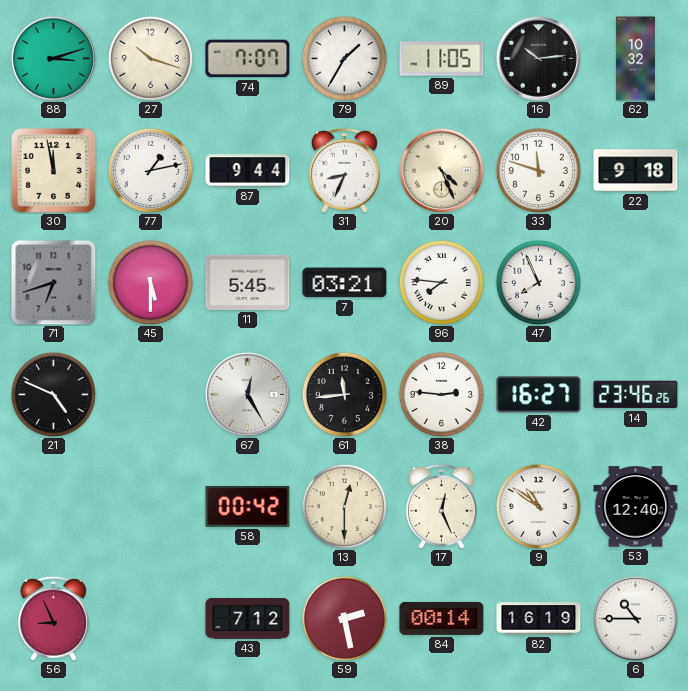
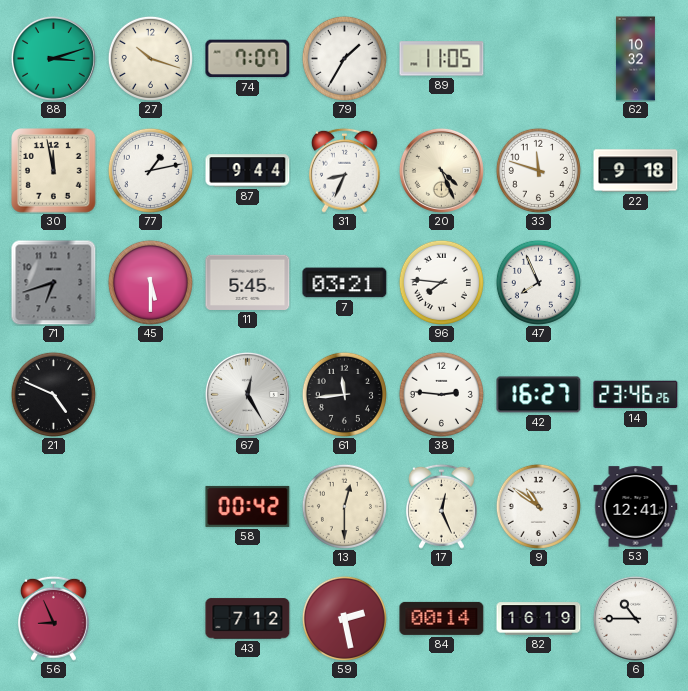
16: 10:14 -> none (538, 58)
53: 12:40 -> 12:41 (636, 507)
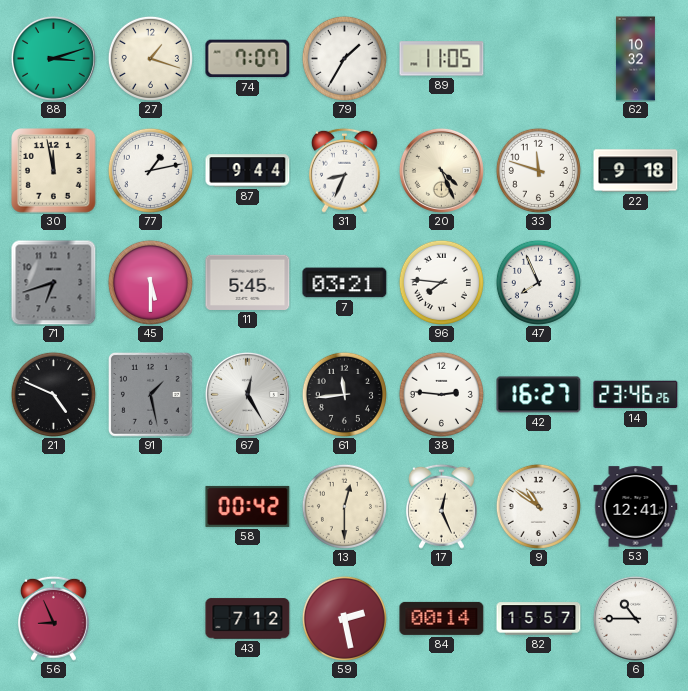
27: 10:18 -> 1:18 (150, 58)
91: none -> 1:28 (150, 394)
82: 16:19 -> 15:57 (539, 619)
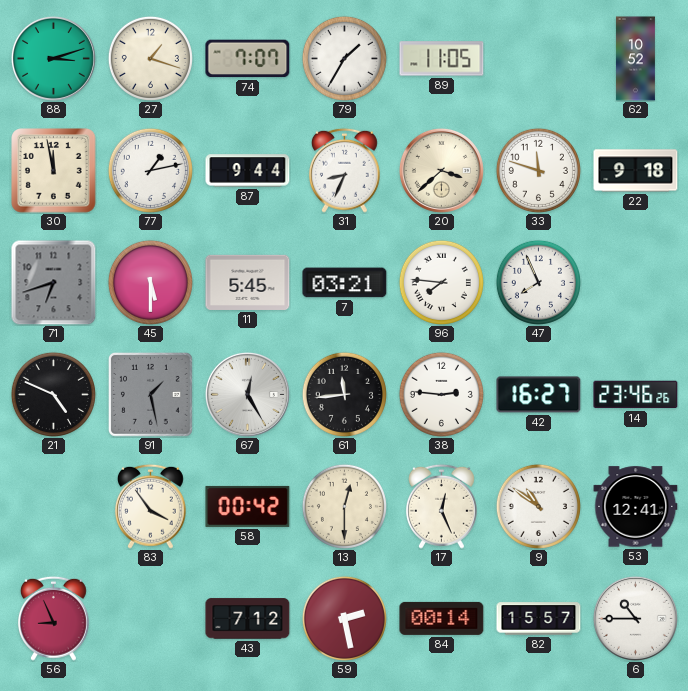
62: 10:32 -> 10:52 (635, 59)
20: 4:26 -> 3:38 (441, 170)
83: none -> 3:54 (150, 506)
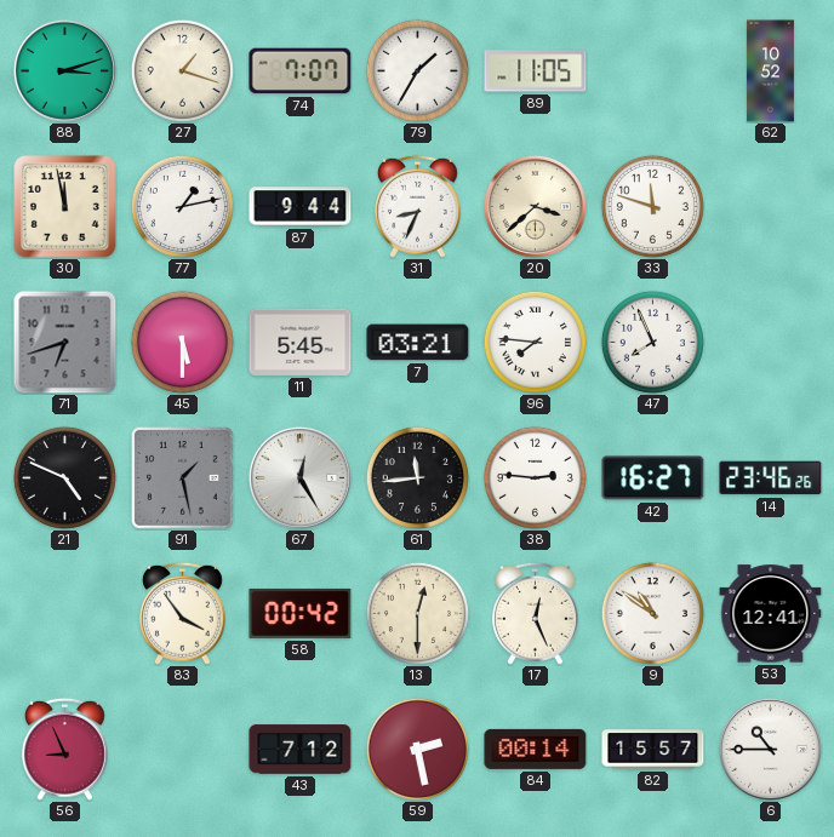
22: 9:18 -> none (636, 171)
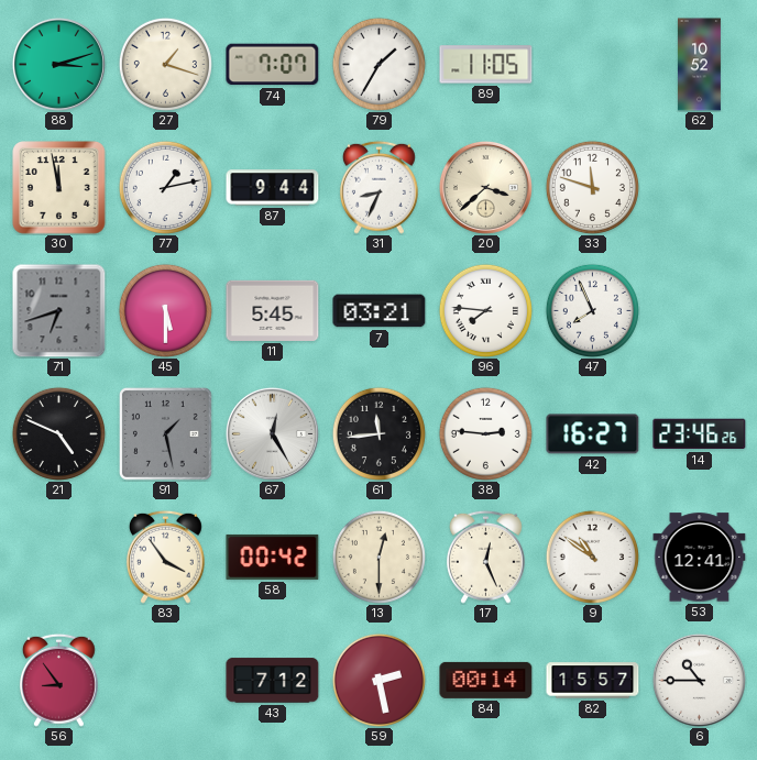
56: 8:56 -> 8:54 (58, 680)
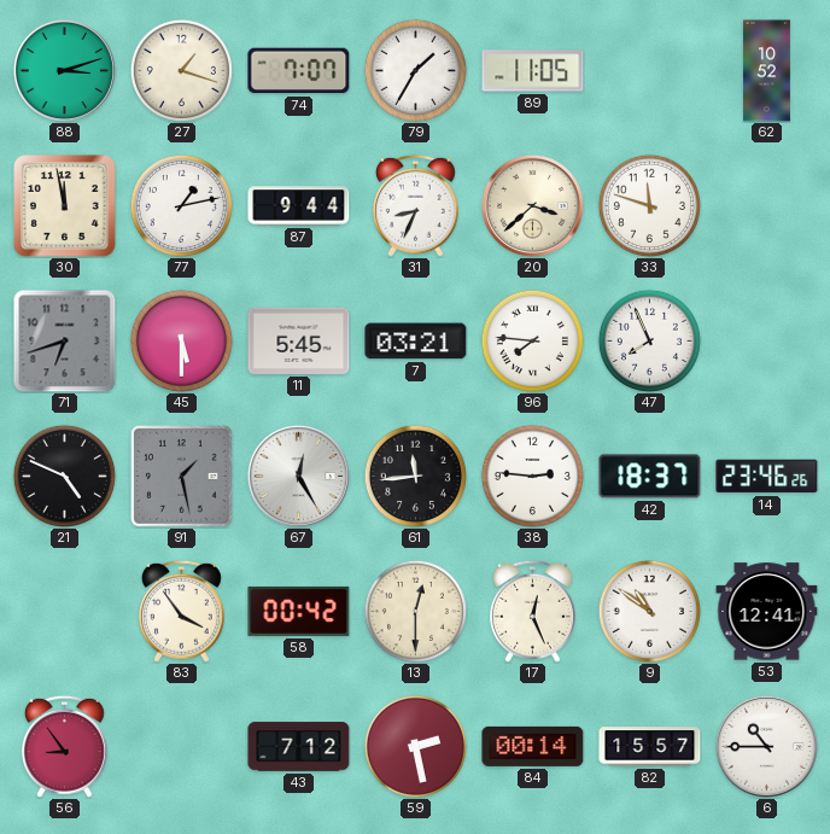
42: 16:27 -> 18:37 (650, 477)
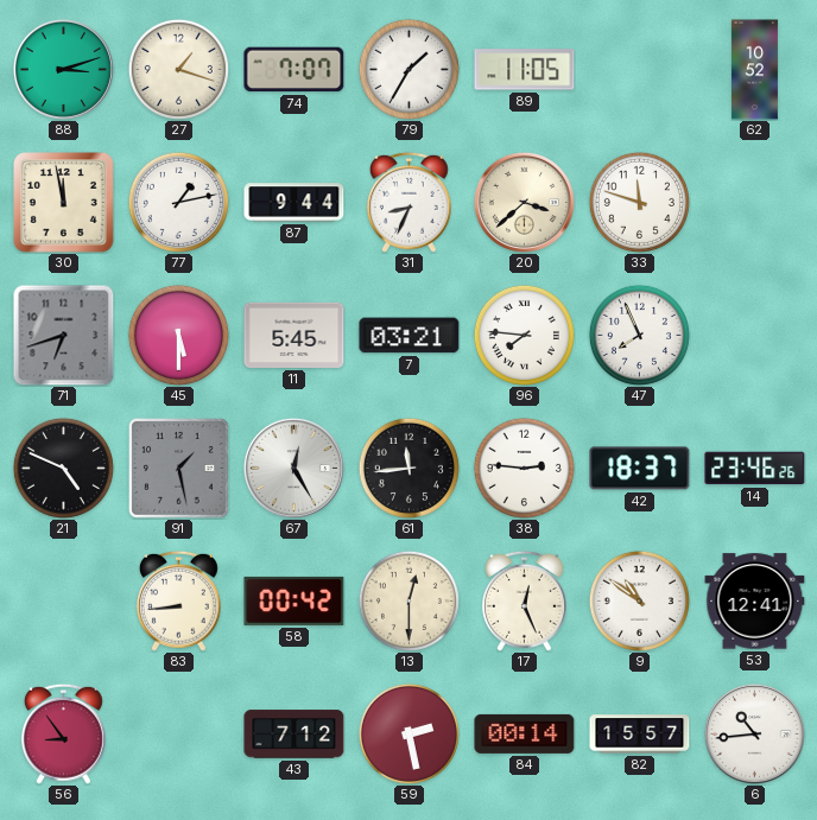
83: 3:54 -> 8:44 (178, 600)
6: 10:45 -> 10:44 (754, 733)
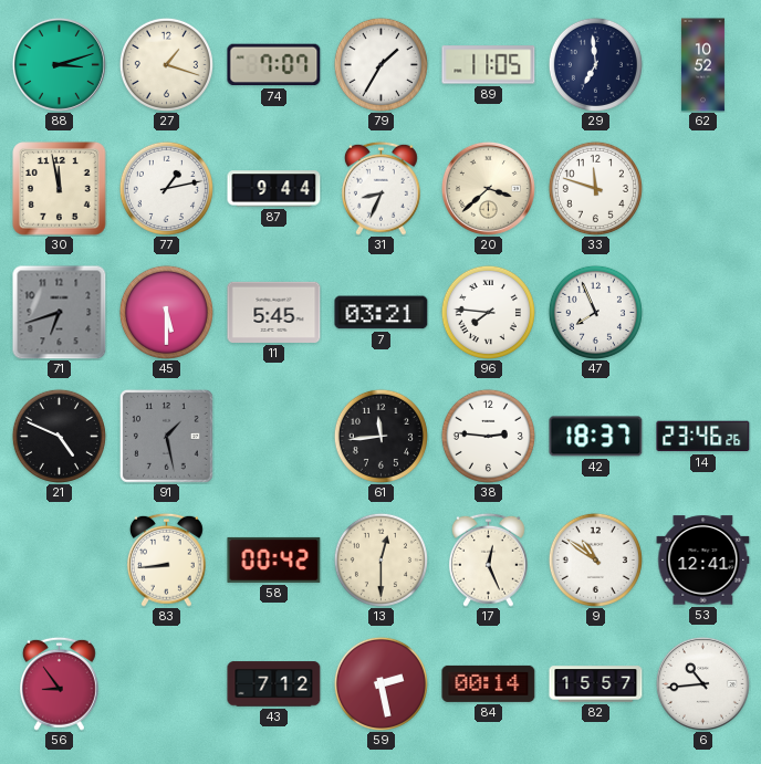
29: none -> 6:59 (595, 64)
67: 12:25 -> none (293, 468)
